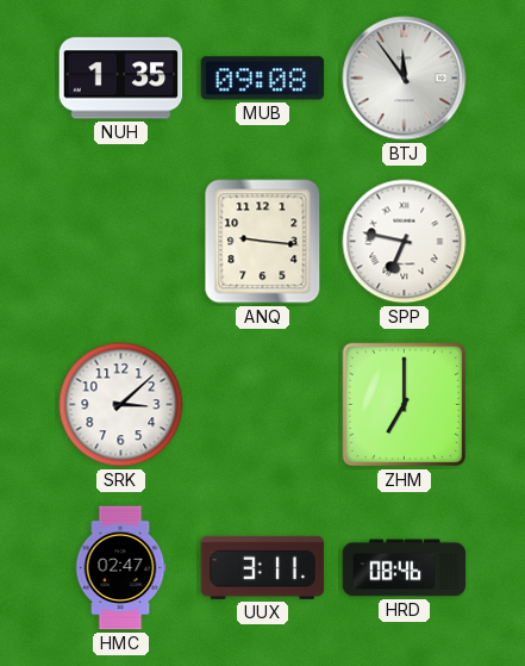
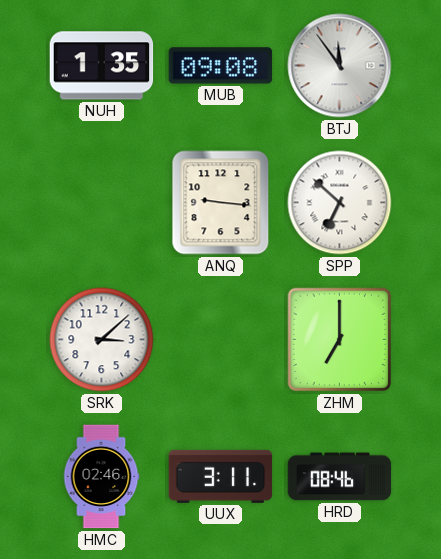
SPP: 6:47 -> 6:52 (340, 203)
HMC: 02:47 -> 02:46 (101, 477)
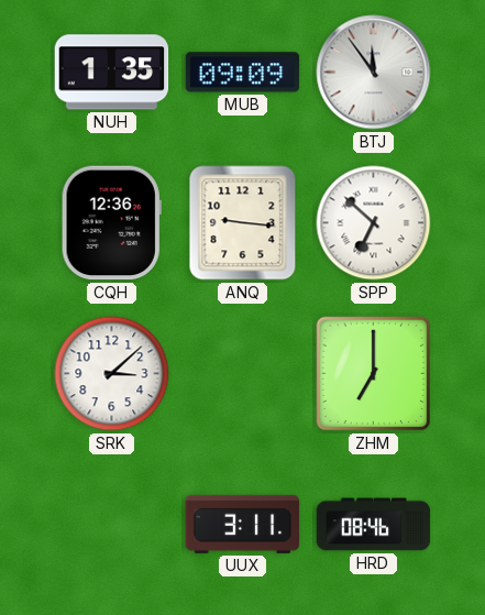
MUB: 09:08 -> 09:09 (243, 73)
CQH: none -> 12:36 (111, 223)
HMC: 02:46 -> none (101, 477)
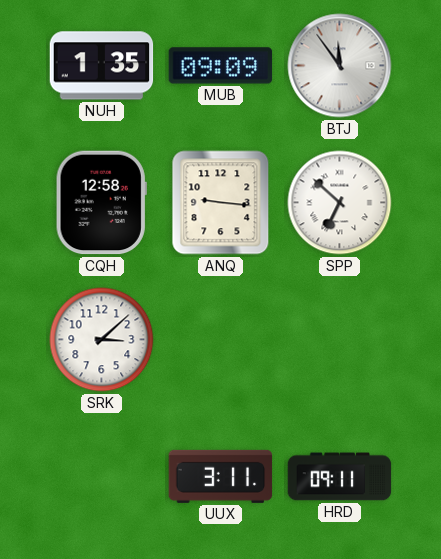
CQH: 12:36 -> 12:58 (101, 203)
ZHM: 7:00 -> none (374, 374)
HRD: 08:46 -> 09:11 (340, 477)
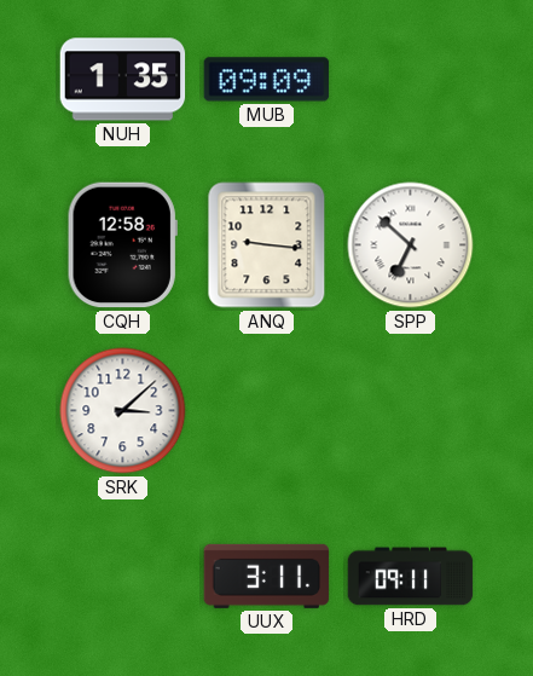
BTJ: 11:54 -> none (340, 66)
